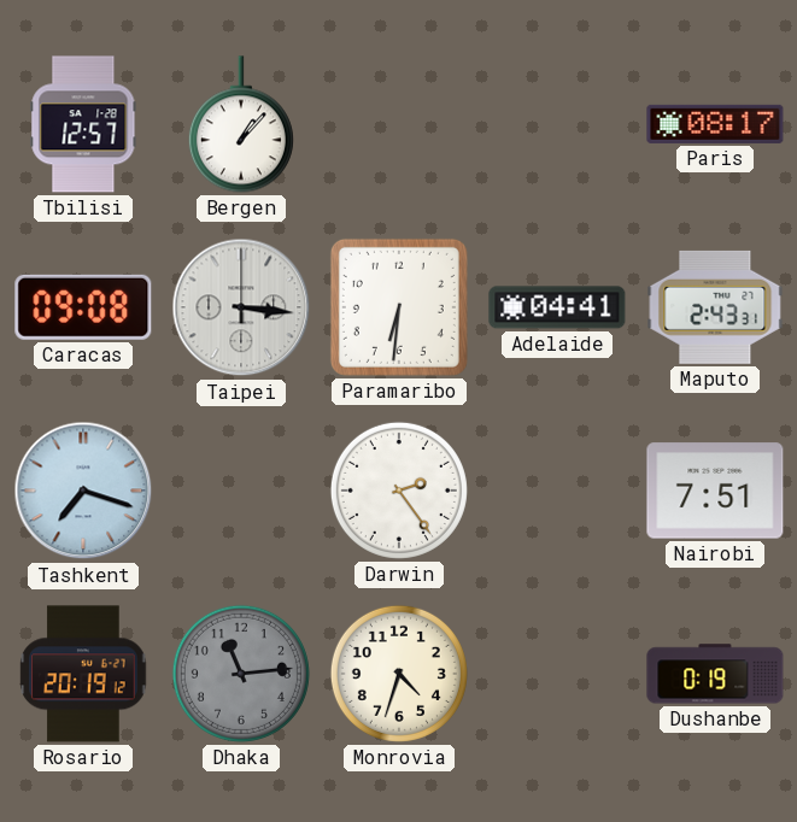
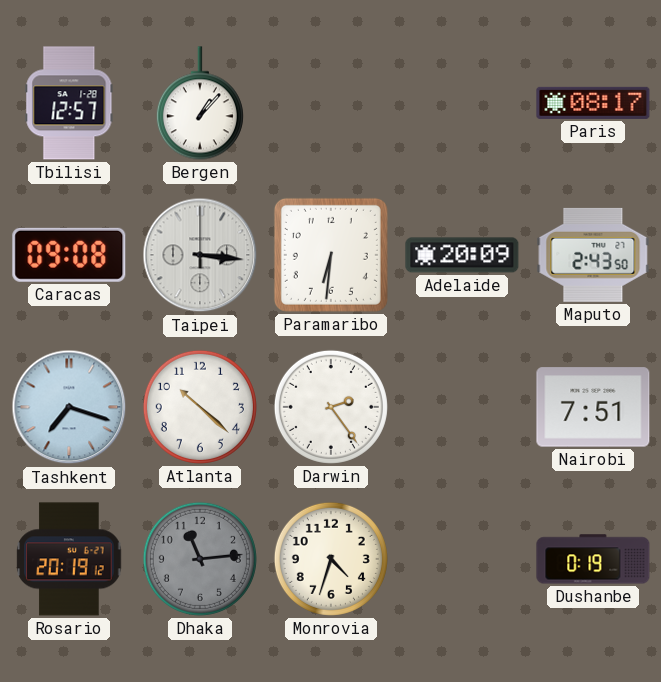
Adelaide: 04:41 -> 20:09 (462, 255)
Maputo: 2:43:31 -> 2:43:50 (593, 255)
Atlanta: none -> 10:22 (200, 407)
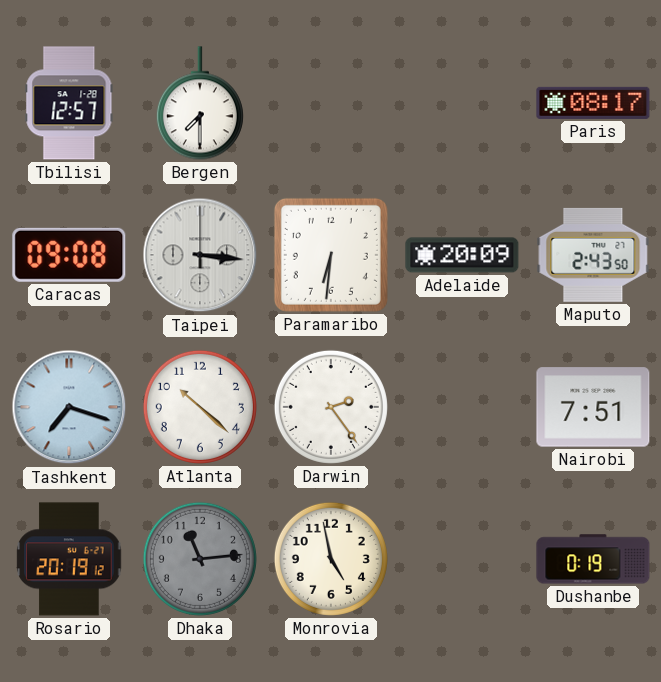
Bergen: 1:07 -> 7:30 (200, 103)
Monrovia: 4:33 -> 4:58 (331, 559)
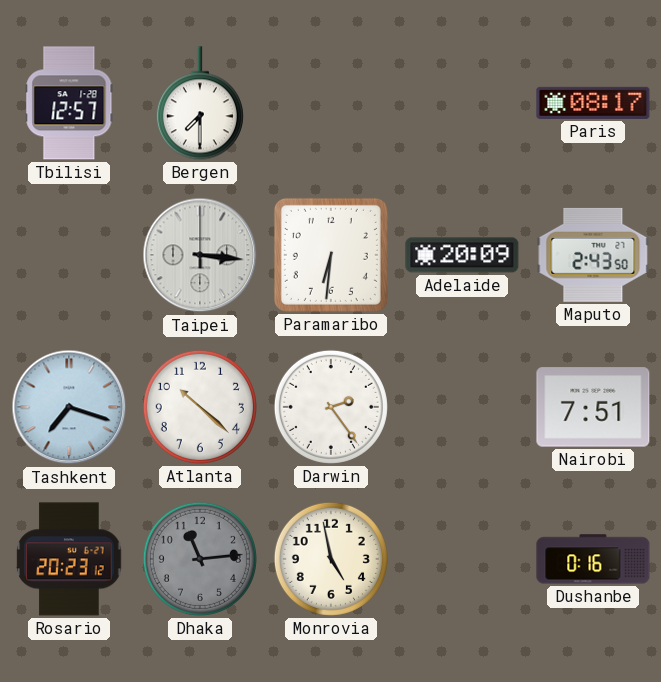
Caracas: 09:08 -> none (69, 255)
Rosario: 20:19 -> 20:23 (69, 559)
Dushanbe: 0:19 -> 0:16 (593, 559)
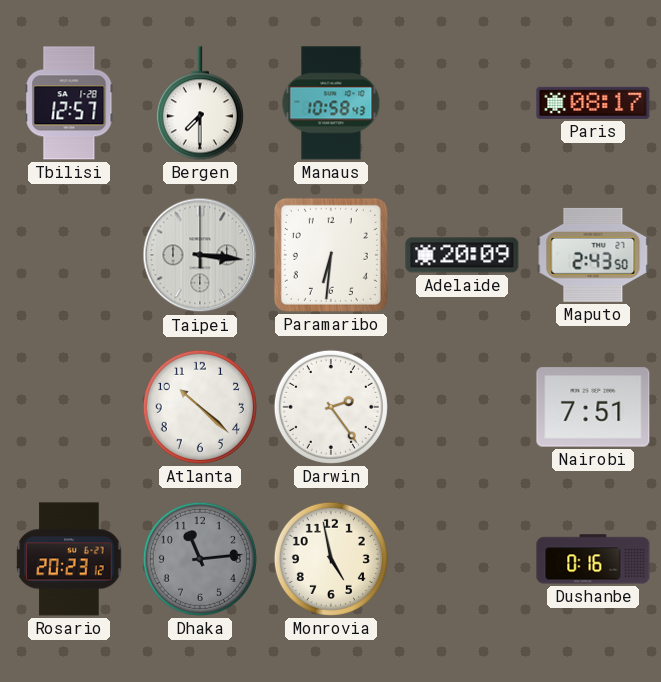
Manaus: none -> 10:58 (331, 103)
Tashkent: 7:18 -> none (69, 407)
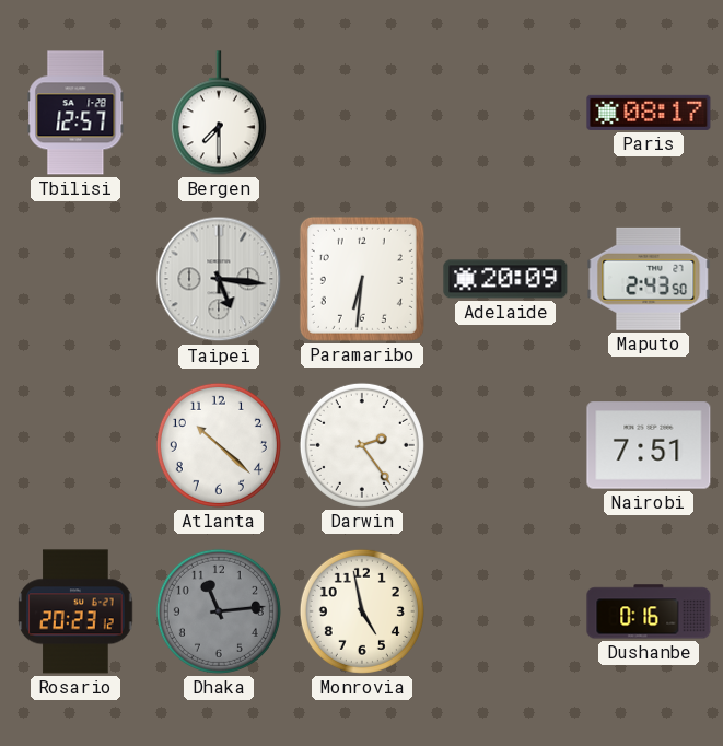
Manaus: 10:58 -> none (331, 103)
Taipei: 3:16 -> 5:16 (219, 279)
